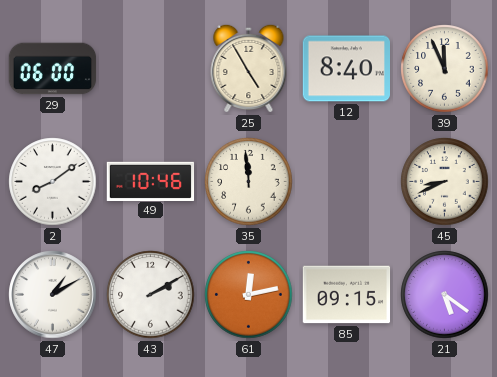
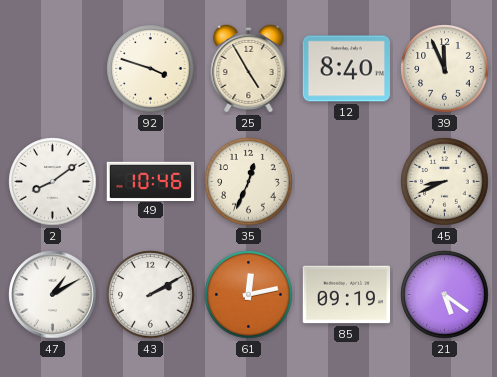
29: 06:00 -> none (53, 69)
92: none -> 3:48 (151, 69)
35: 11:59 -> 12:34 (249, 182)
85: 09:15 -> 09:19 (347, 295)
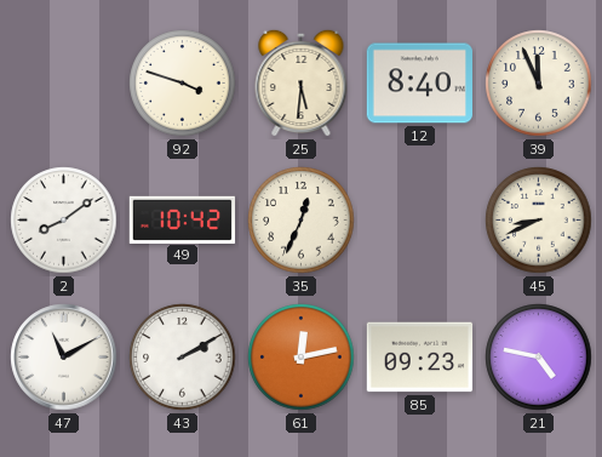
25: 4:55 -> 5:31 (302, 82)
49: 10:46 -> 10:42 (183, 219)
47: 1:10 -> 11:10 (64, 358)
85: 09:19 -> 09:23 (420, 358)
21: 5:21 -> 4:47 (539, 358)
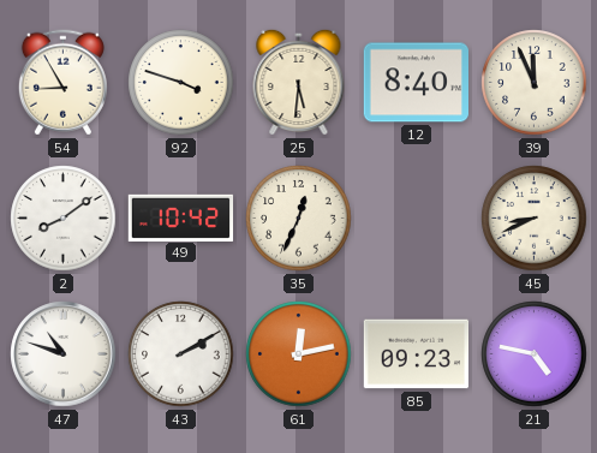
54: none -> 8:55 (62, 83)
47: 11:10 -> 10:48 (64, 354)
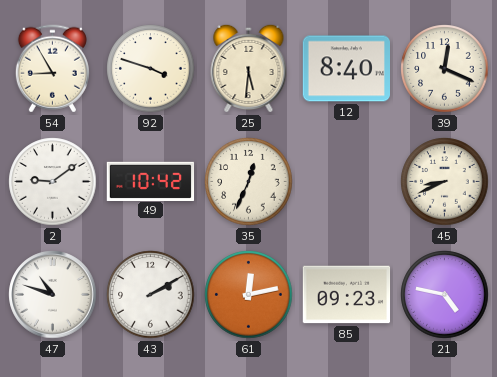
39: 11:56 -> 12:19 (445, 69)
2: 8:09 -> 9:09 (53, 182)
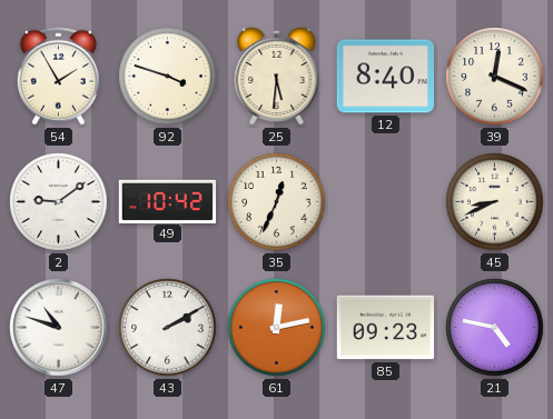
54: 8:55 -> 1:55 (58, 77)
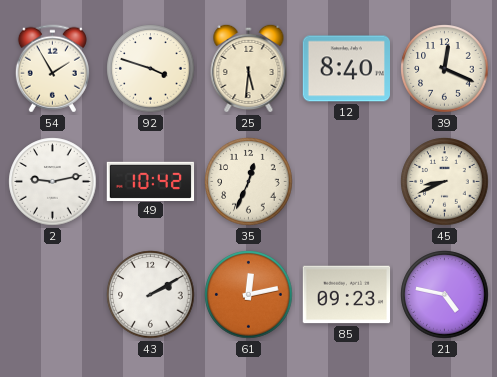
2: 9:09 -> 9:13 (53, 182)
47: 10:48 -> none (59, 328)
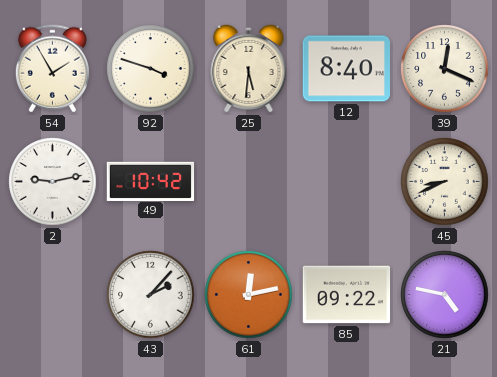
35: 12:34 -> none (249, 182)
43: 2:10 -> 2:07 (151, 295)
85: 09:23 -> 09:22 (347, 295)
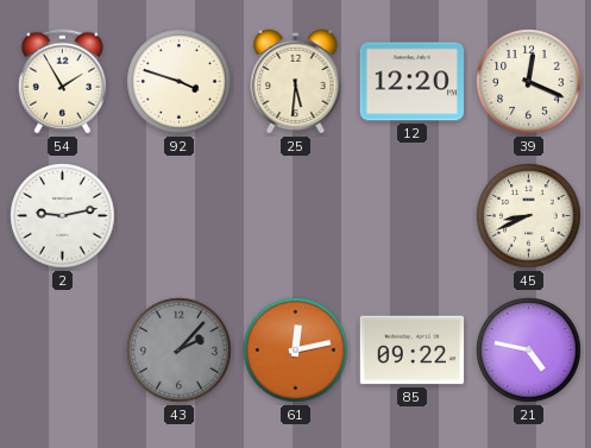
12: 8:40 -> 12:20 (413, 82)
49: 10:42 -> none (151, 181)
43 dial: white -> grey (180, 351)
